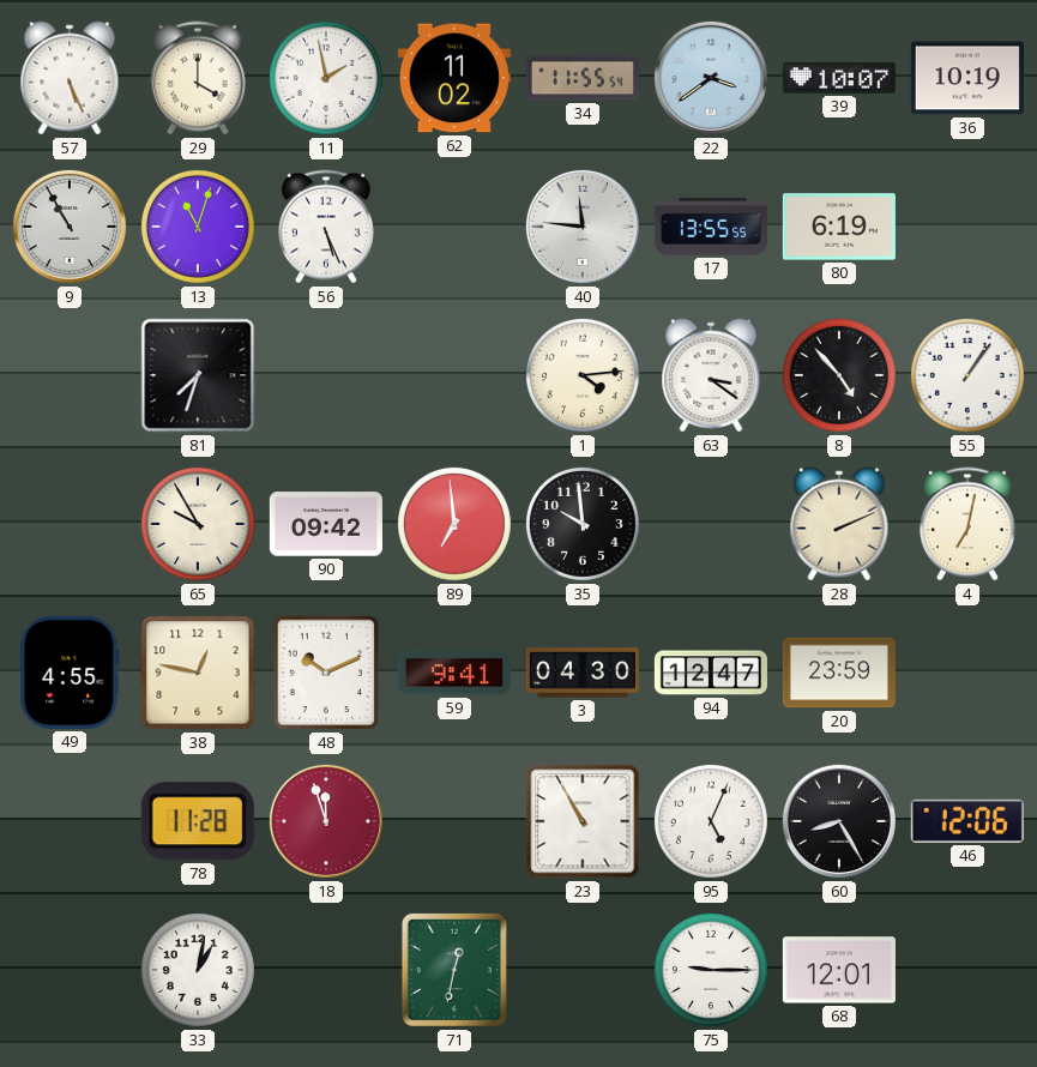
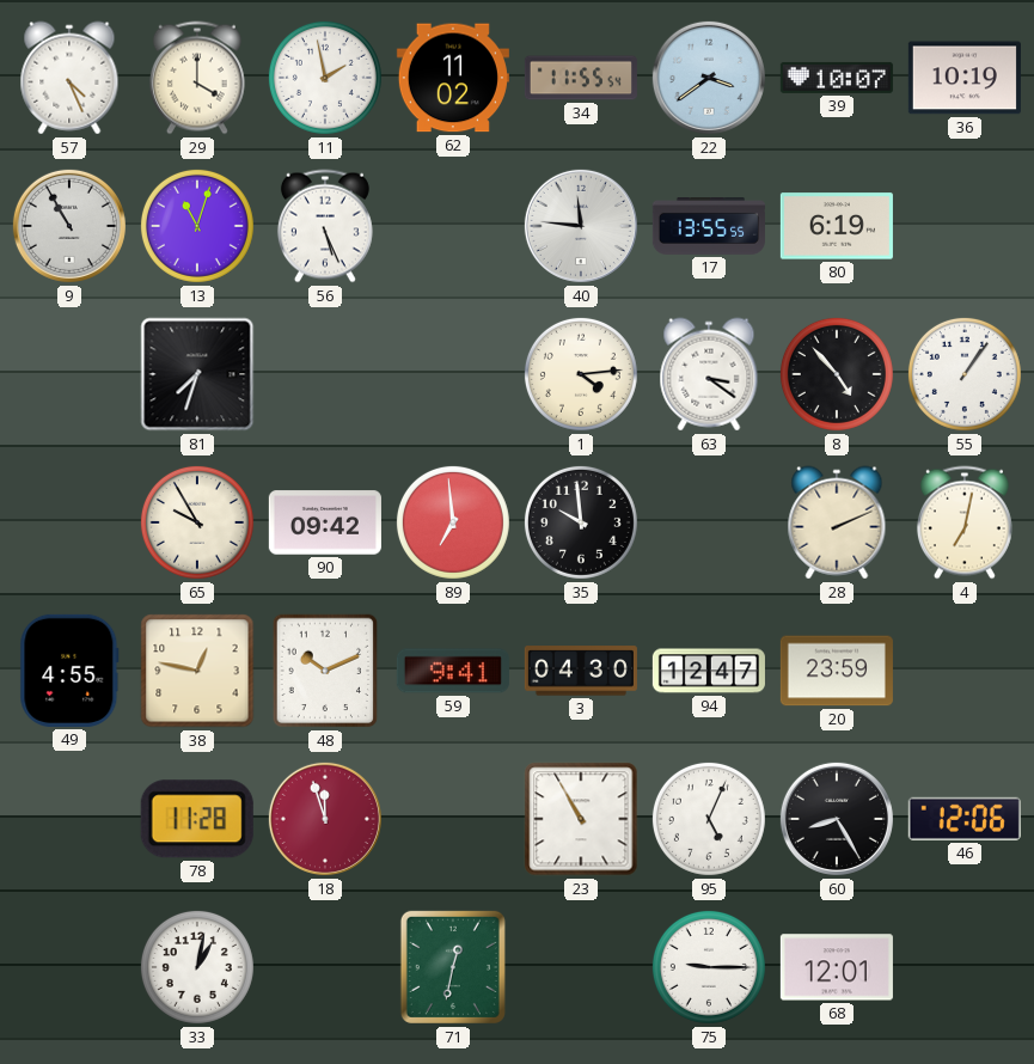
57: 5:26 -> 4:26 (69, 78)
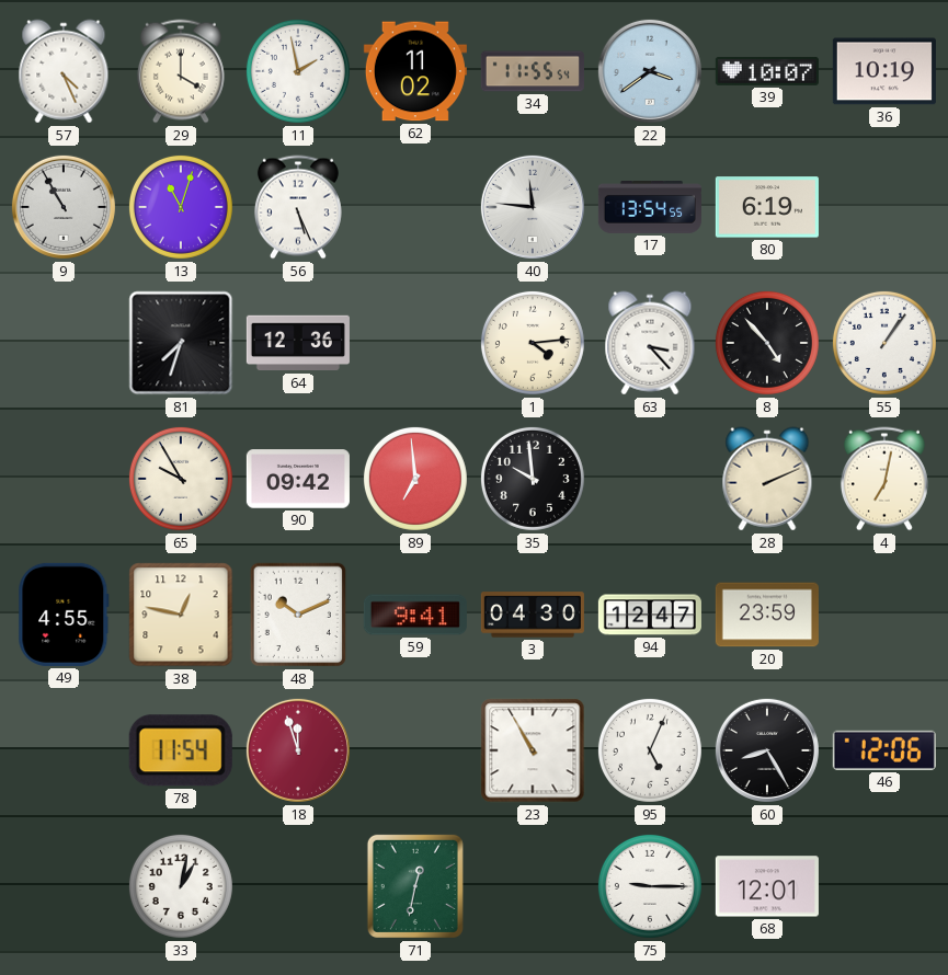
17: 13:55 -> 13:54 (650, 208)
64: none -> 12:36 (298, 343)
63: 3:21 -> 3:23 (650, 343)
78: 11:28 -> 11:54 (181, 750)
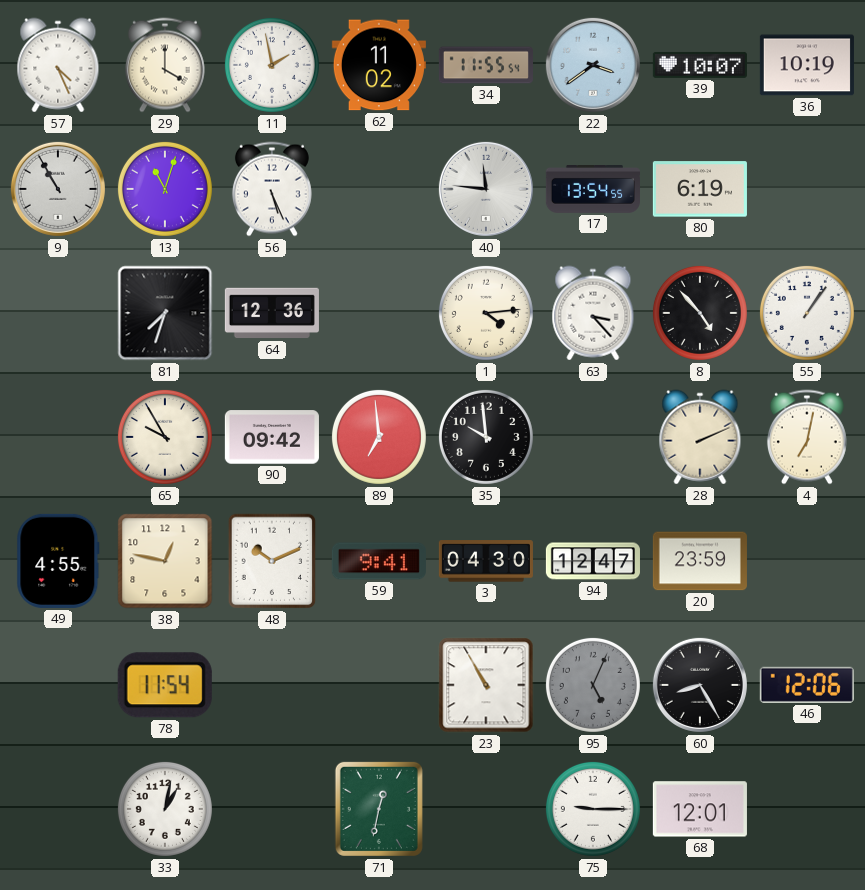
18: 11:57 -> none (298, 750)
95 dial: white -> grey (593, 685)
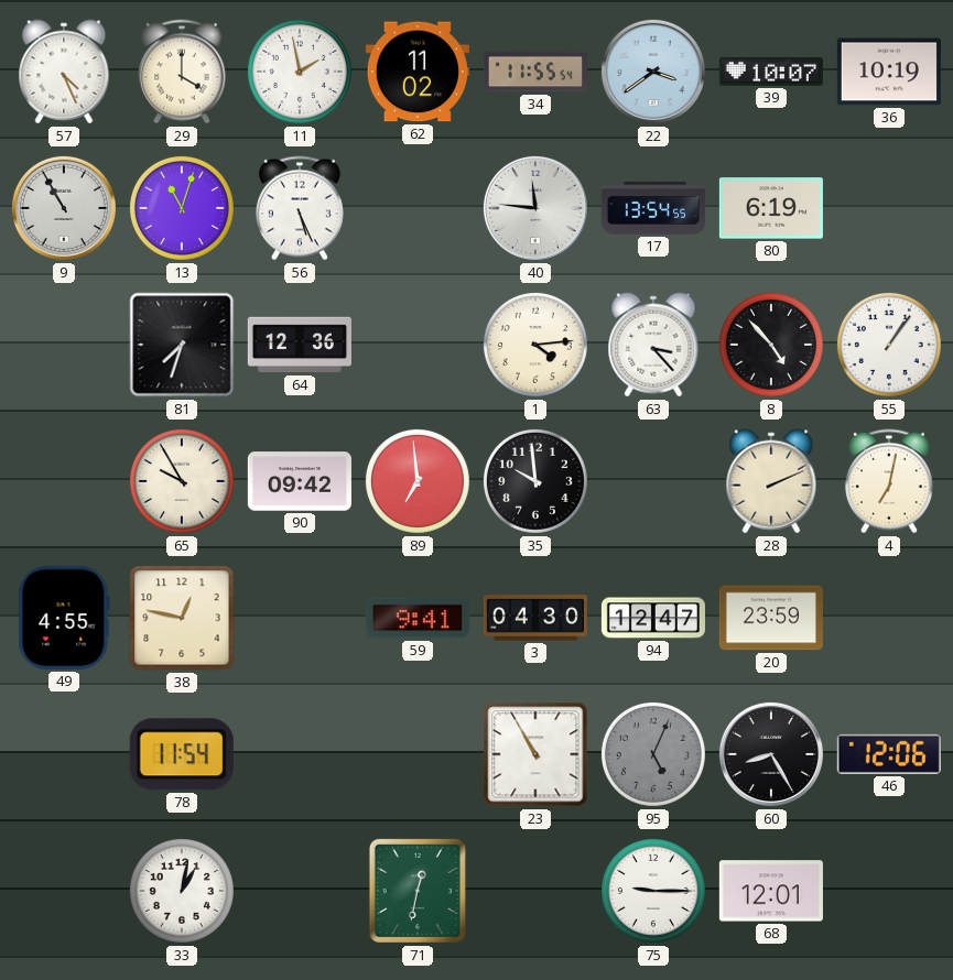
48: 10:11 -> none (272, 561)
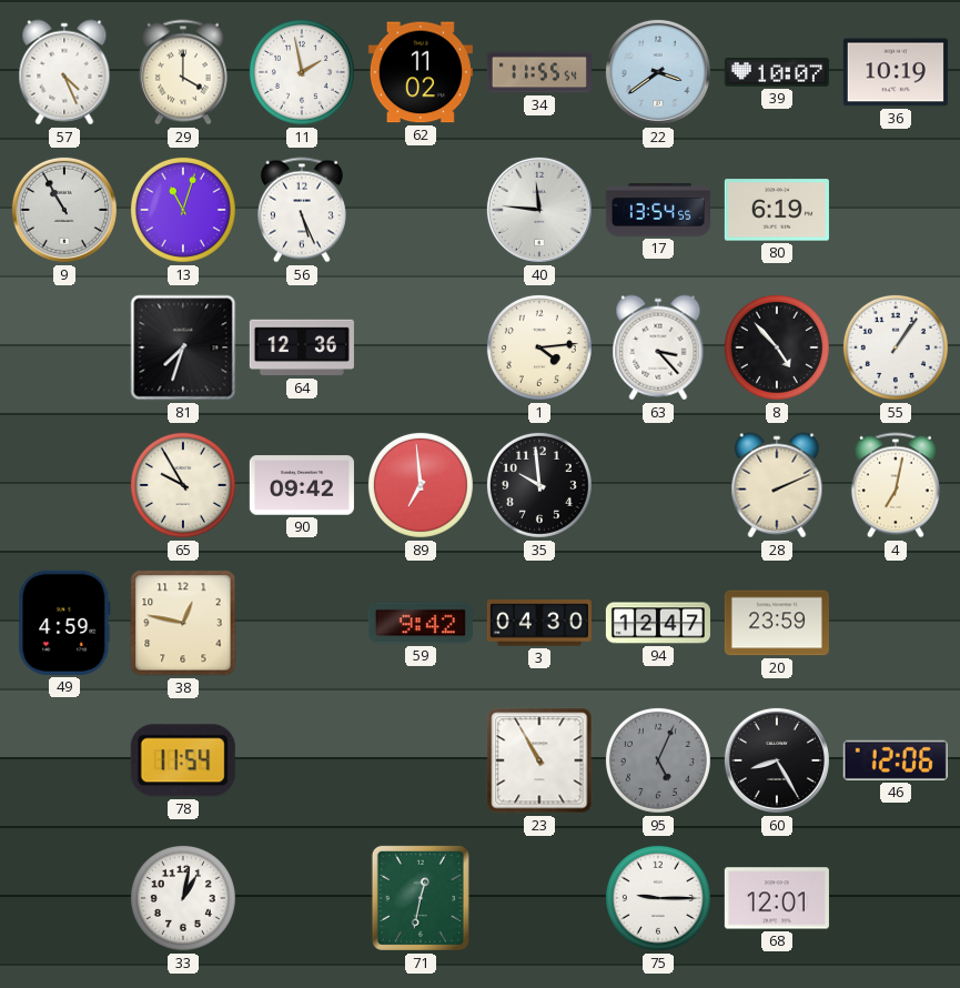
49: 4:55 -> 4:59 (64, 623)
59: 9:41 -> 9:42 (421, 623)
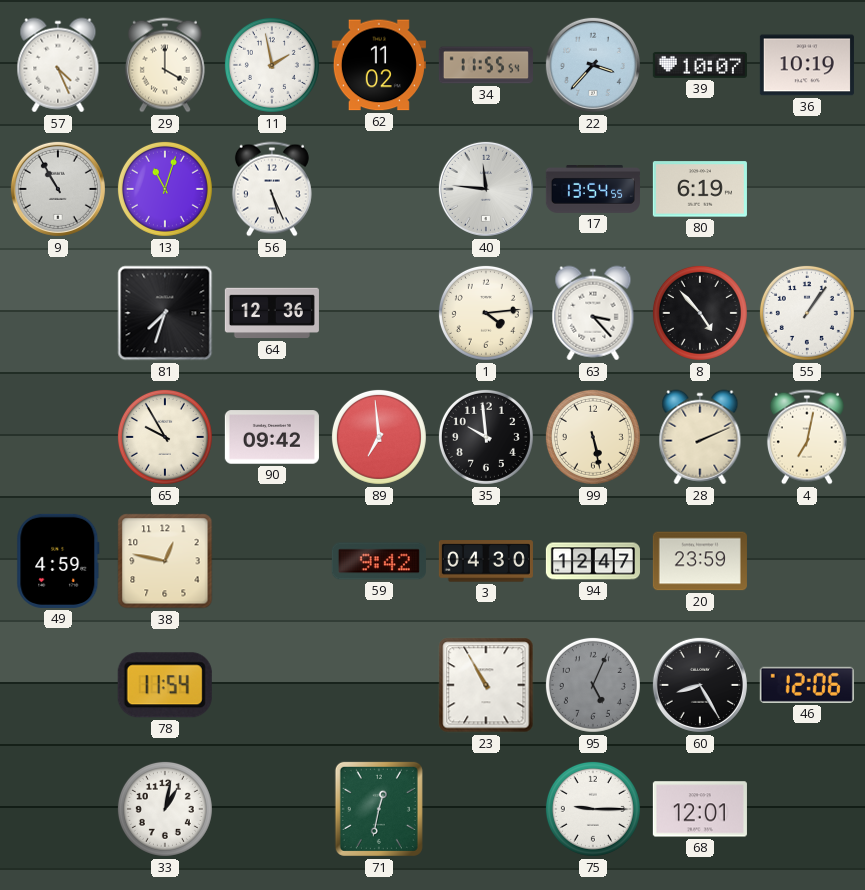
22: 3:39 -> 3:37 (593, 65)
99: none -> 5:28 (593, 437)
